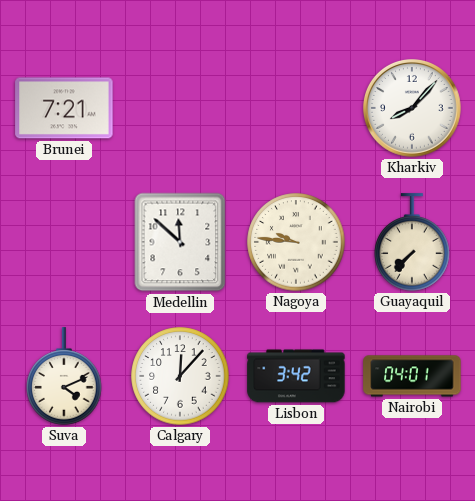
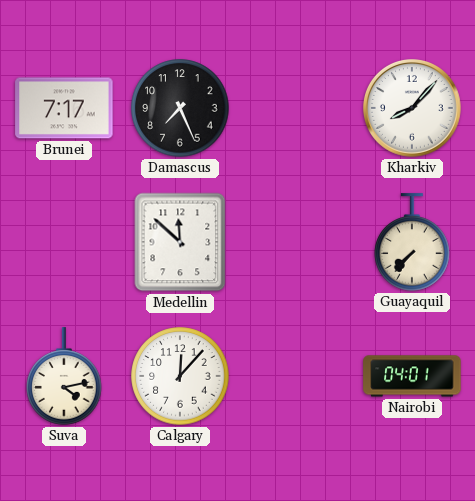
Brunei: 7:21 -> 7:17 (64, 108)
Damascus: none -> 7:26 (180, 108)
Nagoya: 9:46 -> none (296, 242)
Suva: 4:11 -> 4:13 (64, 376)
Lisbon: 3:42 -> none (296, 376)
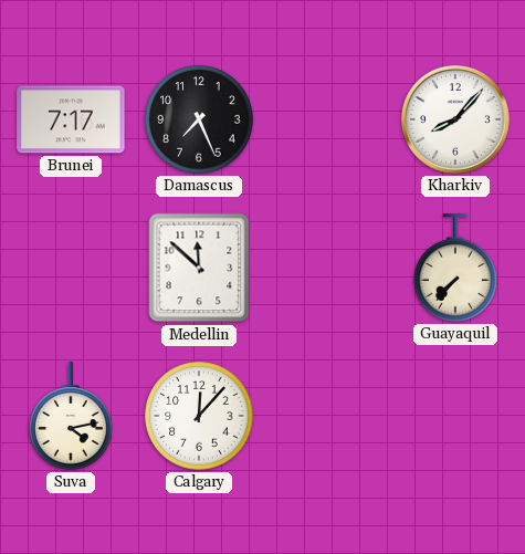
Nairobi: 04:01 -> none (412, 376)
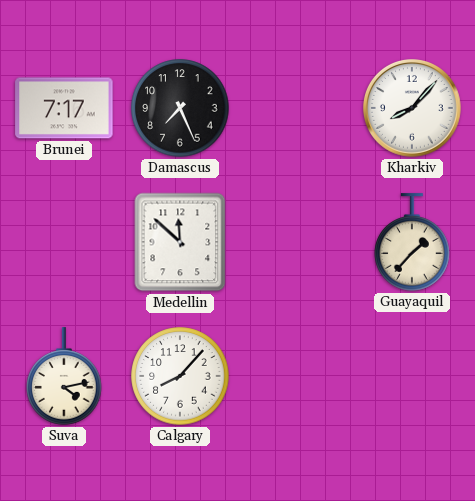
Guayaquil: 7:37 -> 1:37 (412, 242)
Calgary: 12:07 -> 8:07 (180, 376)
